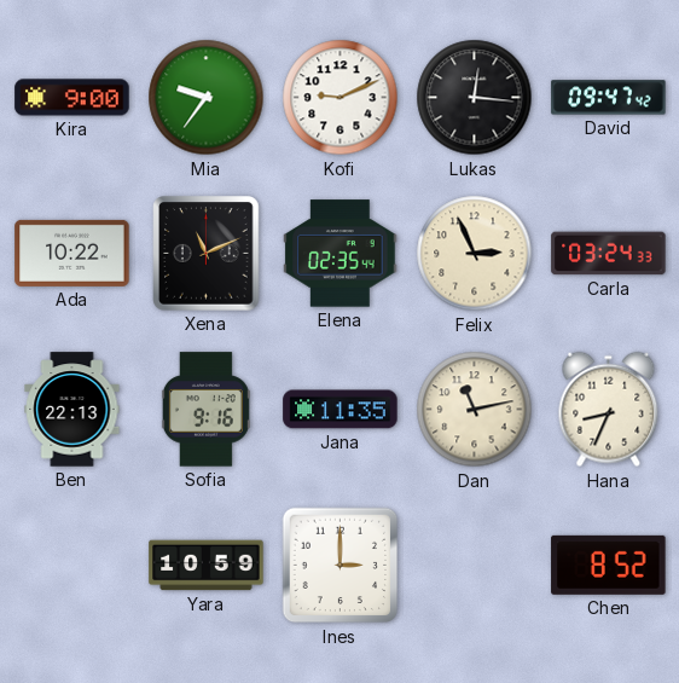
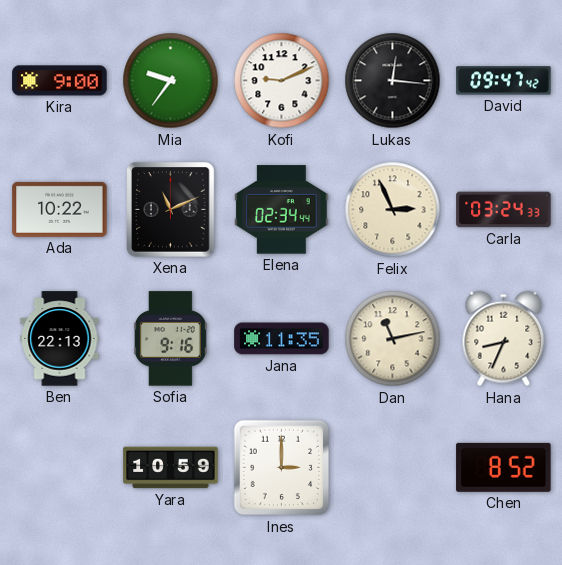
Elena: 02:35 -> 02:34 (282, 210)
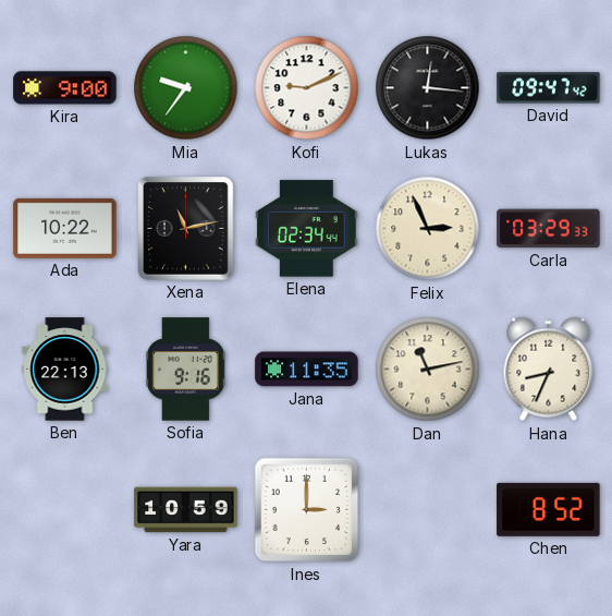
Xena: 11:11 -> 11:13 (186, 229)
Carla: 03:24 -> 03:29 (549, 229)
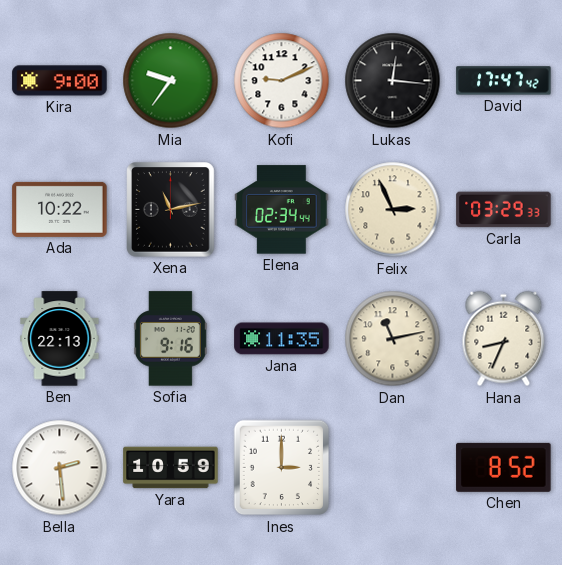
David: 09:47 -> 17:47 (504, 81)
Bella: none -> 2:29 (60, 468)
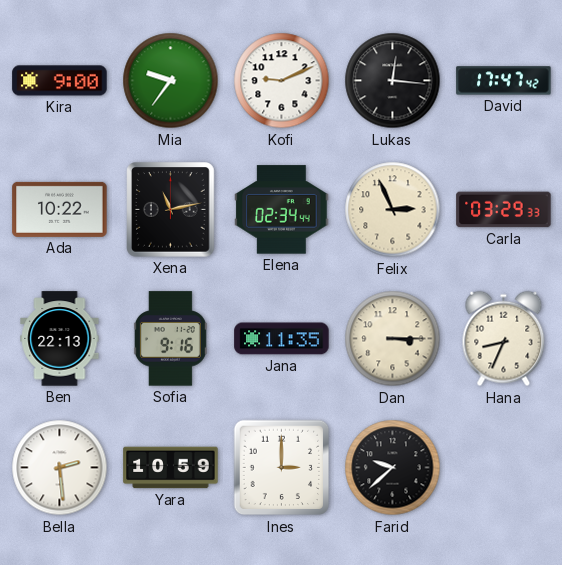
Dan: 11:13 -> 3:15 (393, 339)
Farid: none -> 9:38 (393, 468)
Chen: 8:52 -> none (504, 467)
